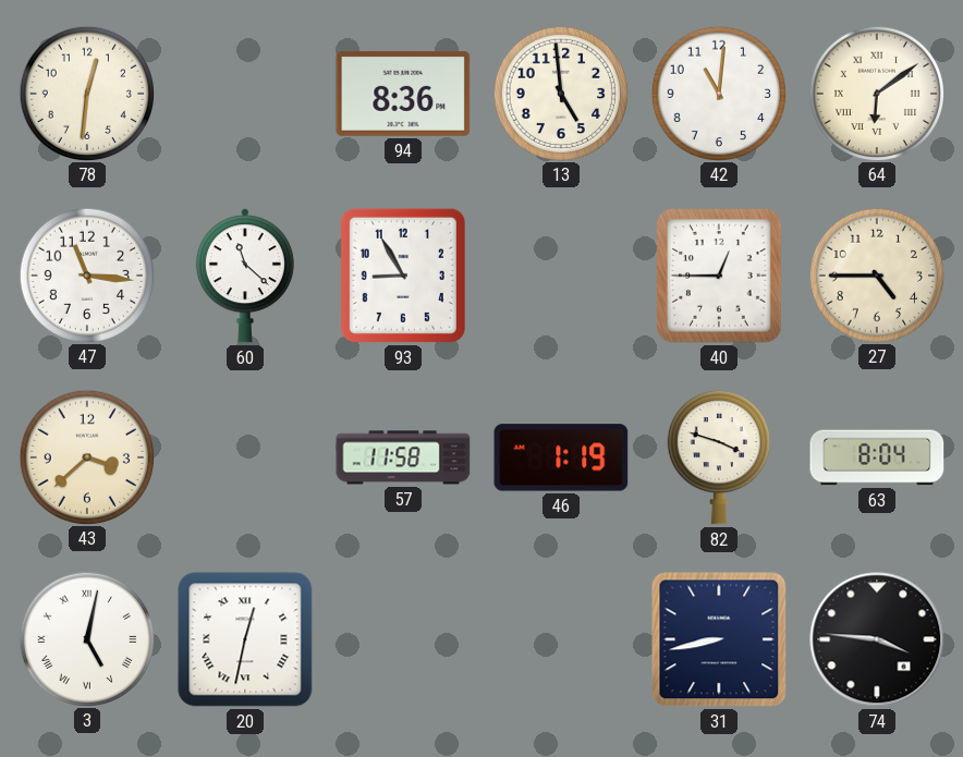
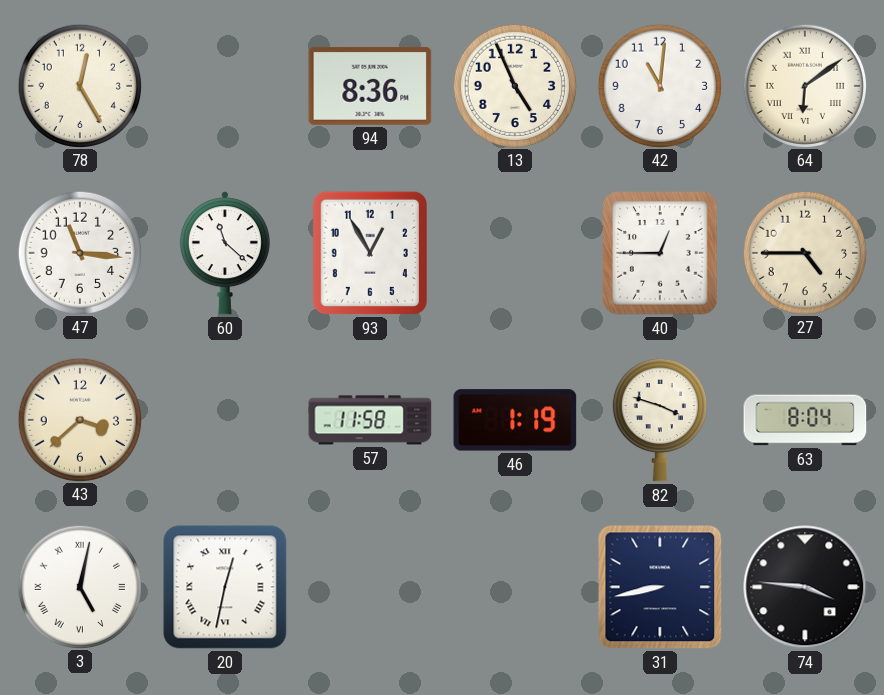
78: 12:31 -> 12:25 (79, 85)
13: 4:59 -> 4:56 (514, 85)
93: 8:55 -> 12:55 (370, 253)
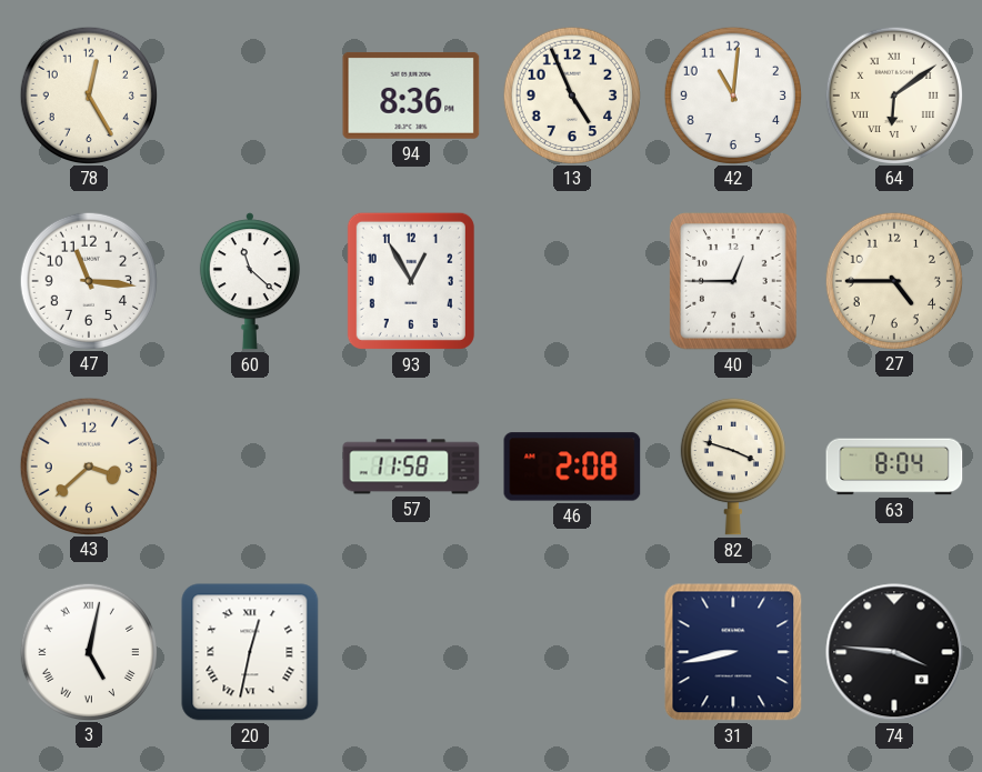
46: 1:19 -> 2:08 (572, 467)
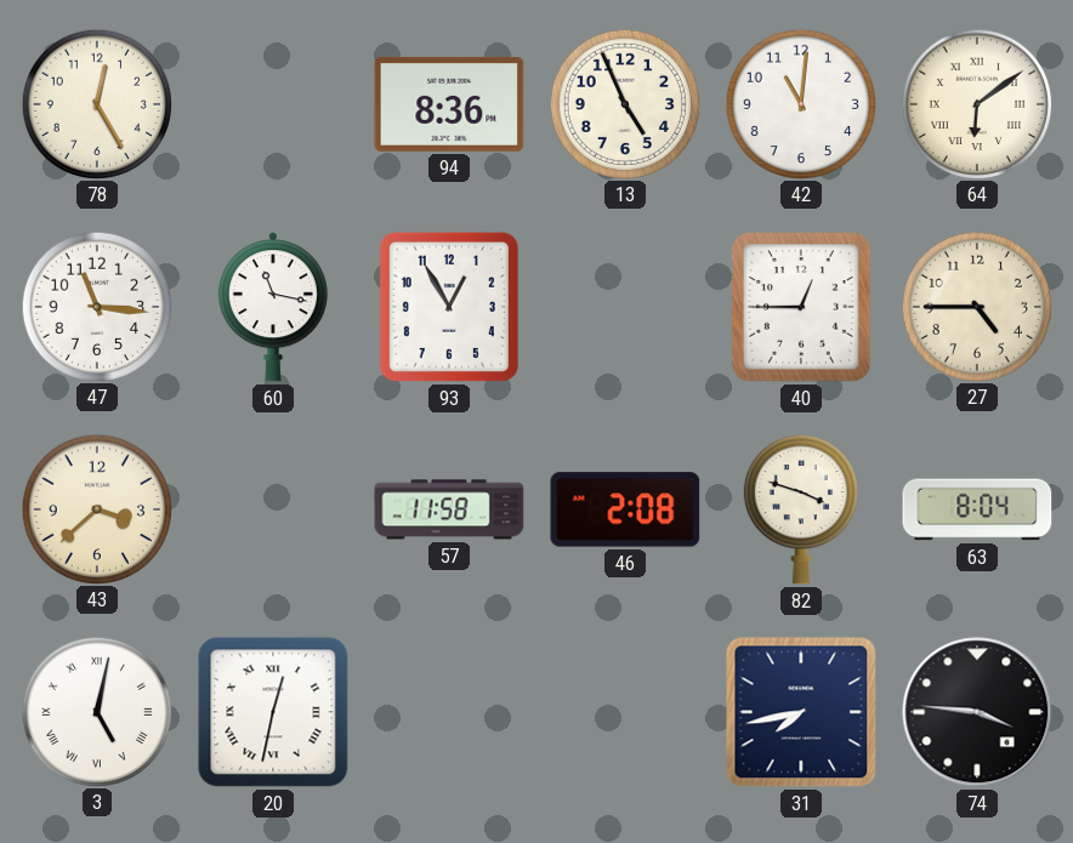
60: 11:22 -> 11:17 (273, 307)
31: 8:43 -> 7:43 (801, 712)
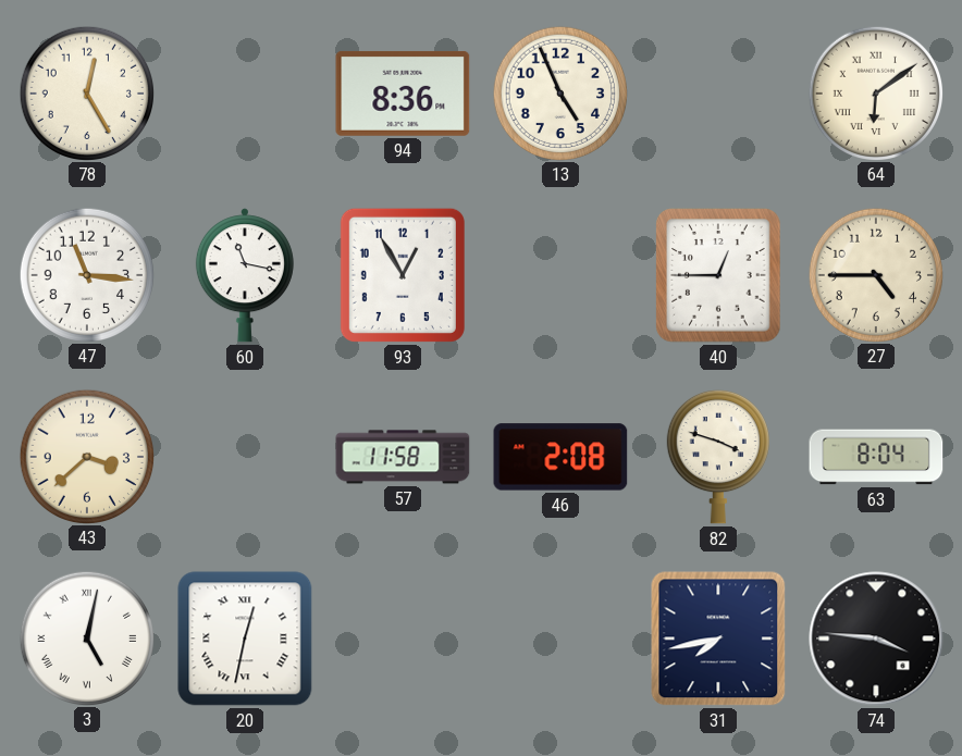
42: 11:01 -> none (800, 103)
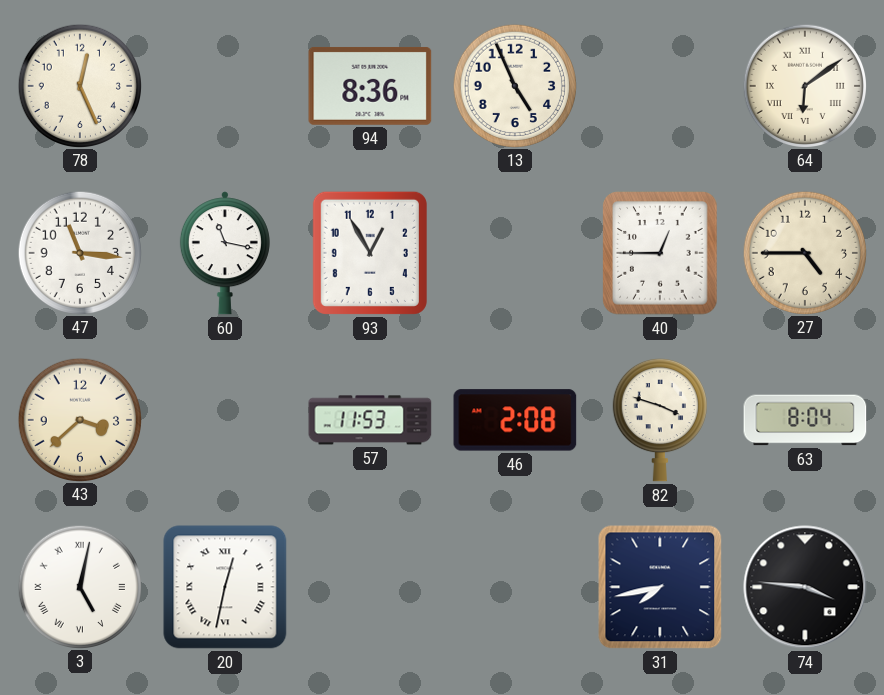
78: 12:25 -> 12:26 (79, 85)
57: 11:58 -> 11:53 (370, 420)
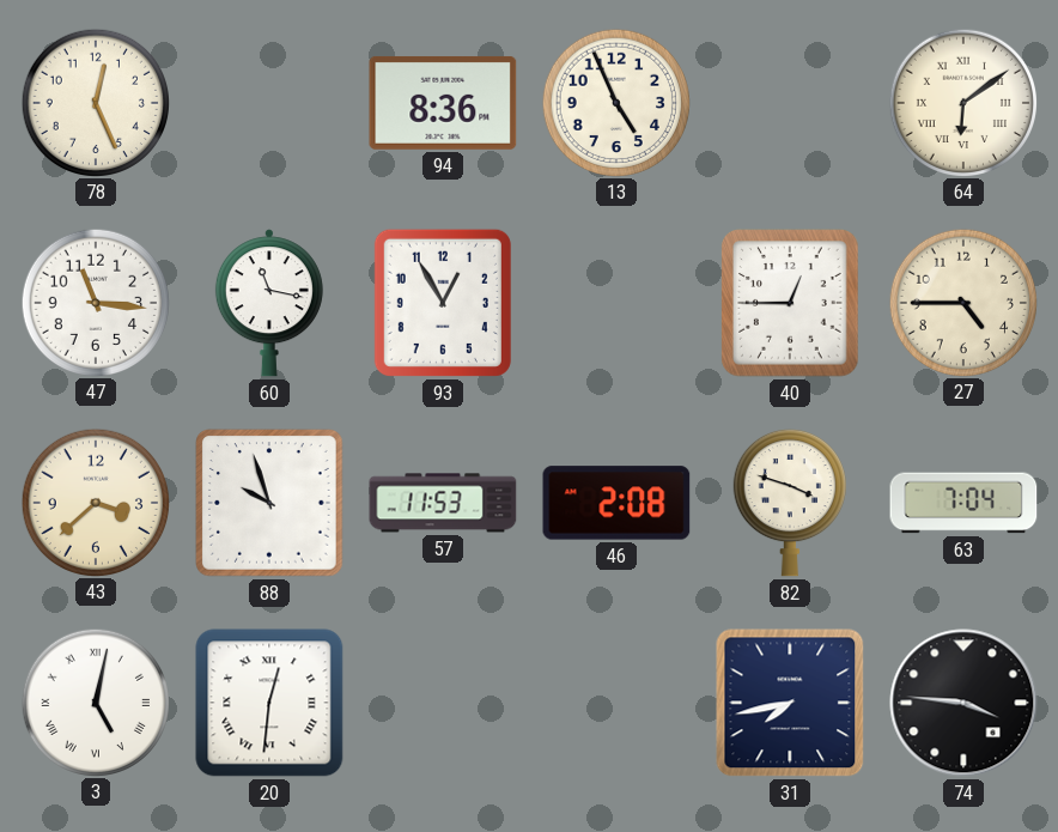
88: none -> 9:57 (269, 503)
63: 8:04 -> 7:04 (963, 503)
20: 12:32 -> 12:31 (269, 703)
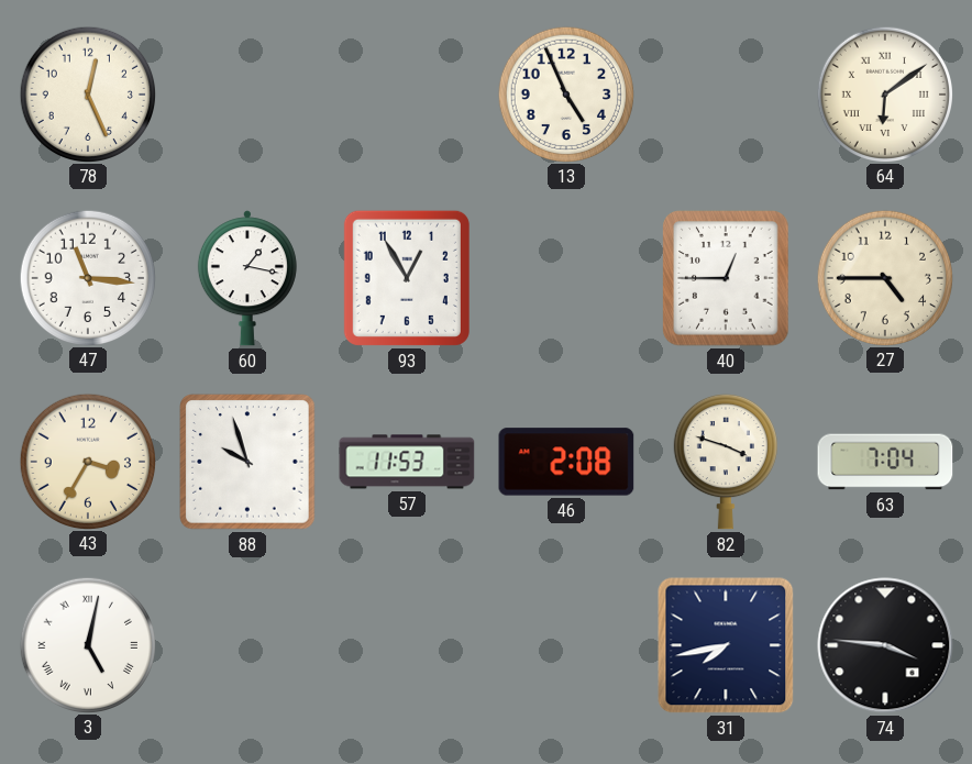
94: 8:36 -> none (443, 103)
60: 11:17 -> 1:17 (247, 278)
43: 3:38 -> 3:35 (87, 461)
20: 12:31 -> none (269, 703)
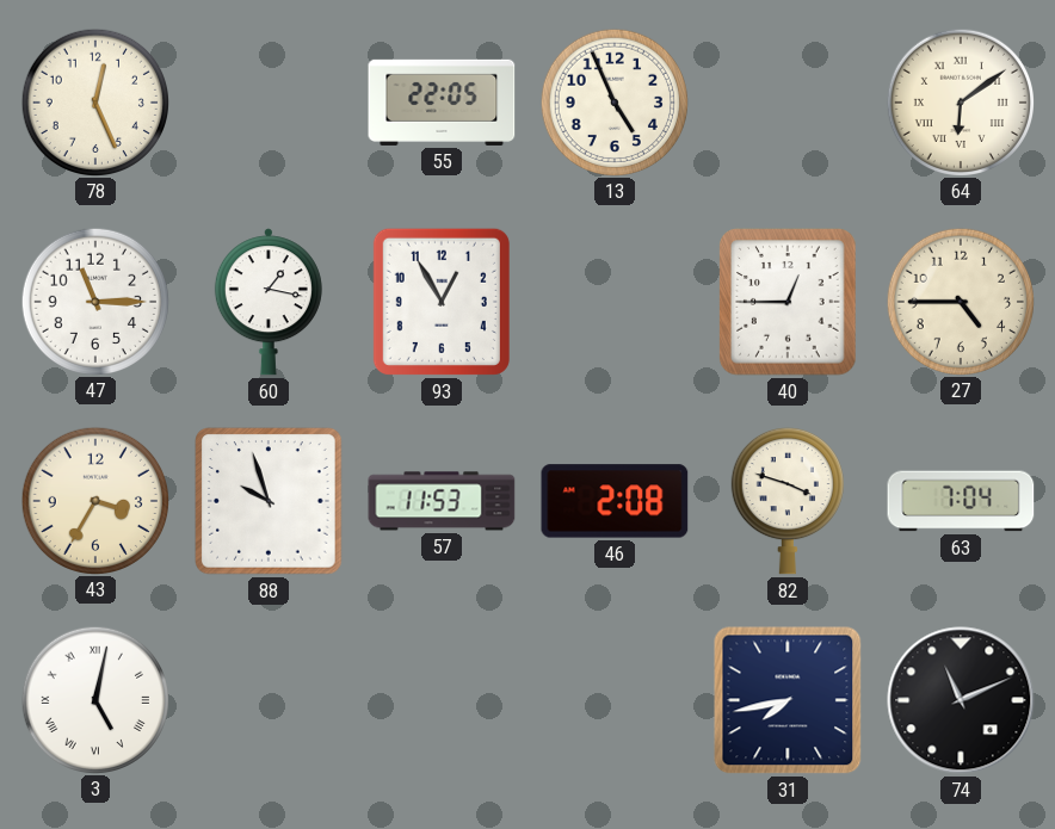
55: none -> 22:05 (442, 103)
47: 11:16 -> 11:15 (94, 301)
74: 3:46 -> 11:11 (961, 700)
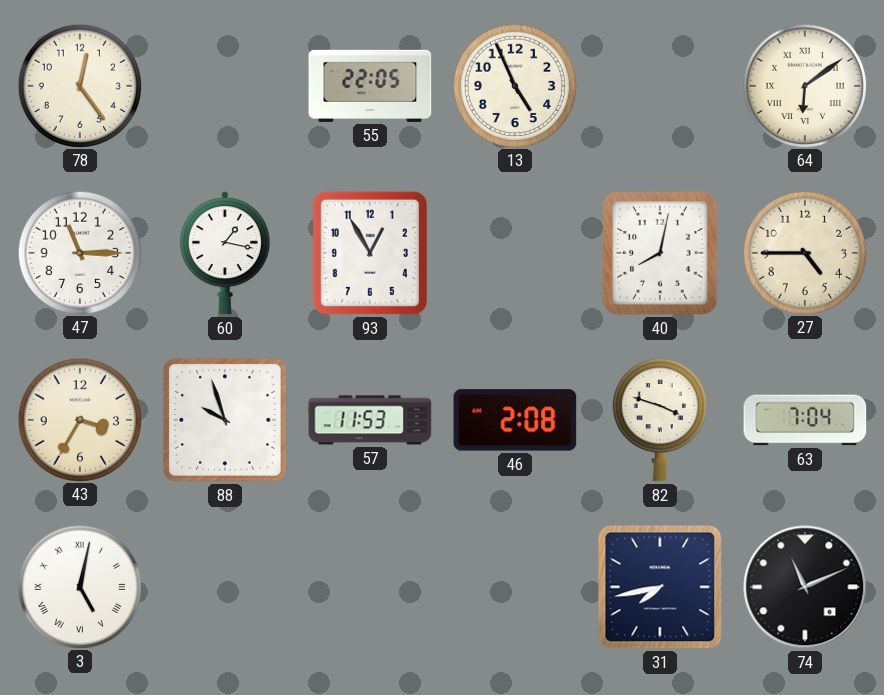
78: 12:26 -> 12:24 (79, 85)
40: 12:45 -> 8:02 (660, 253)
